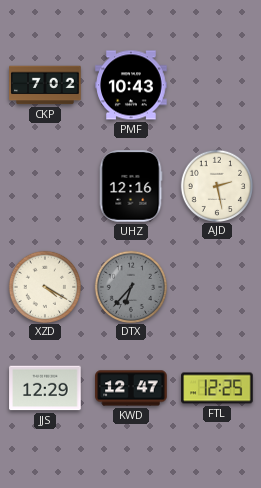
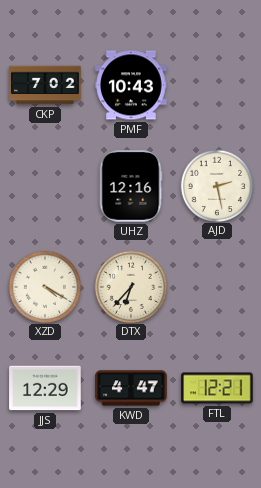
DTX dial: grey -> cream (130, 286)
KWD: 12:47 -> 4:47 (131, 388)
FTL: 12:25 -> 12:21 (217, 388)
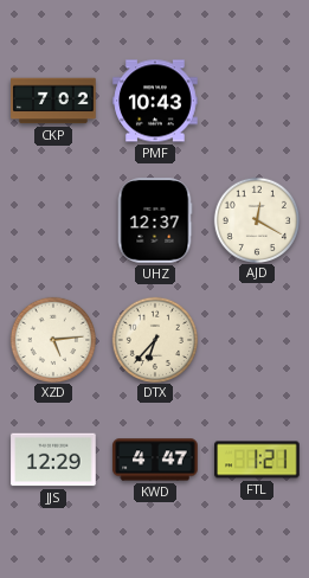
UHZ: 12:16 -> 12:37 (155, 220)
AJD: 2:28 -> 12:20 (256, 219)
XZD: 4:20 -> 5:14 (52, 339)
FTL: 12:21 -> 1:21 (257, 460)
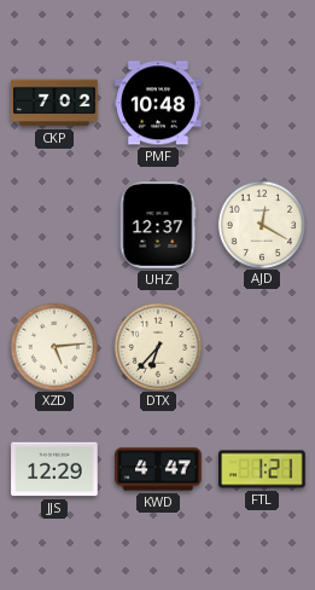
PMF: 10:43 -> 10:48 (158, 103)
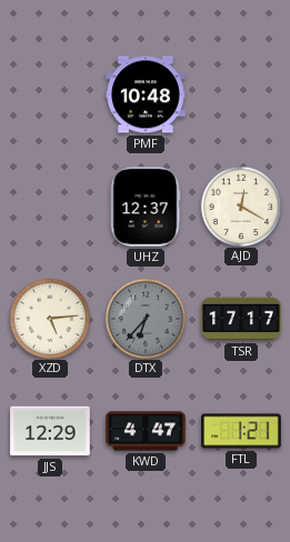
CKP: 7:02 -> none (54, 103)
DTX dial: cream -> grey (144, 318)
TSR: none -> 17:17 (241, 319)
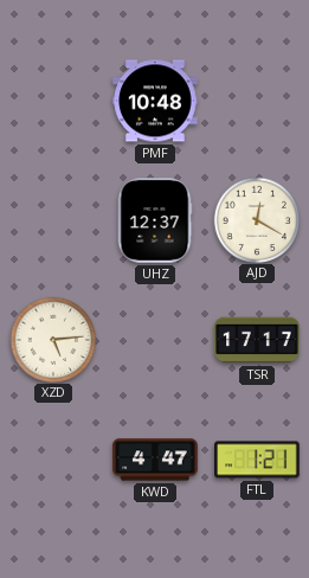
DTX: 6:37 -> none (144, 318)
JJS: 12:29 -> none (50, 431)
